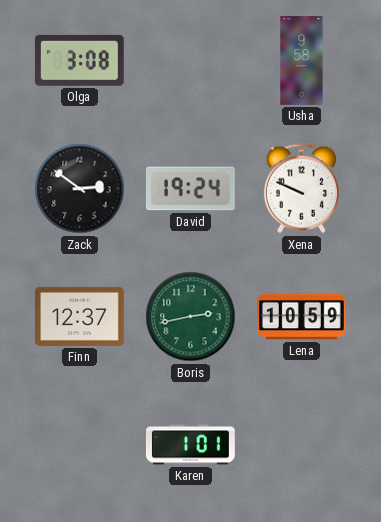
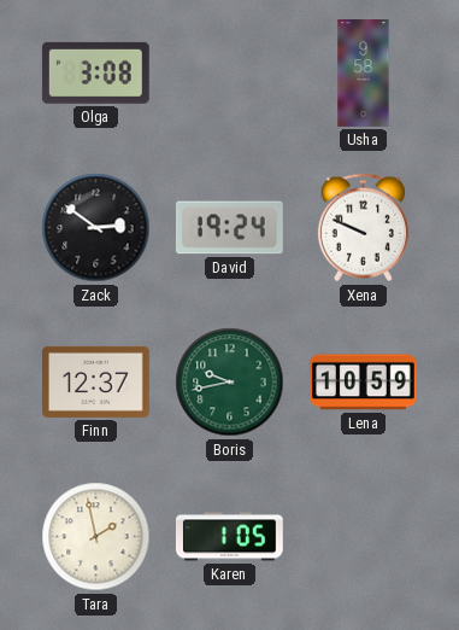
Boris: 2:43 -> 9:43 (230, 383)
Tara: none -> 1:58 (96, 537)
Karen: 1:01 -> 1:05 (229, 537)
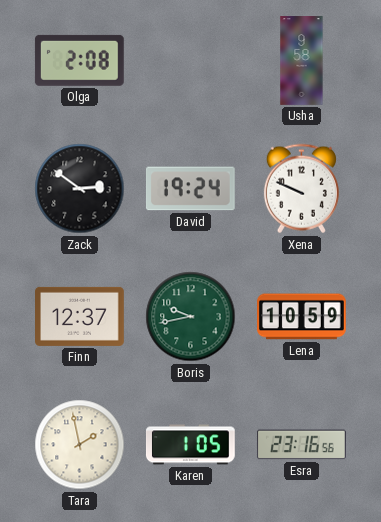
Olga: 3:08 -> 2:08 (79, 60)
Esra: none -> 23:16 (302, 445)
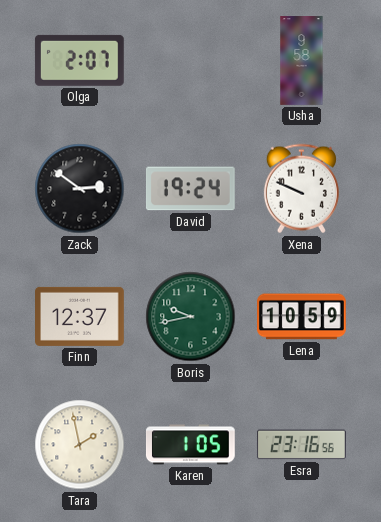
Olga: 2:08 -> 2:07 (79, 60)
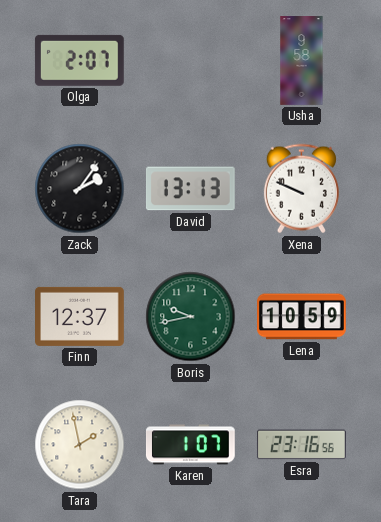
Zack: 2:51 -> 2:06 (80, 189)
David: 19:24 -> 13:13 (190, 189)
Karen: 1:05 -> 1:07 (190, 445)
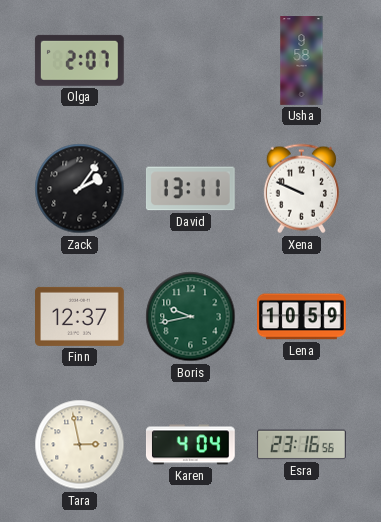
David: 13:13 -> 13:11 (190, 189)
Tara: 1:58 -> 2:58 (80, 445)
Karen: 1:07 -> 4:04 (190, 445)
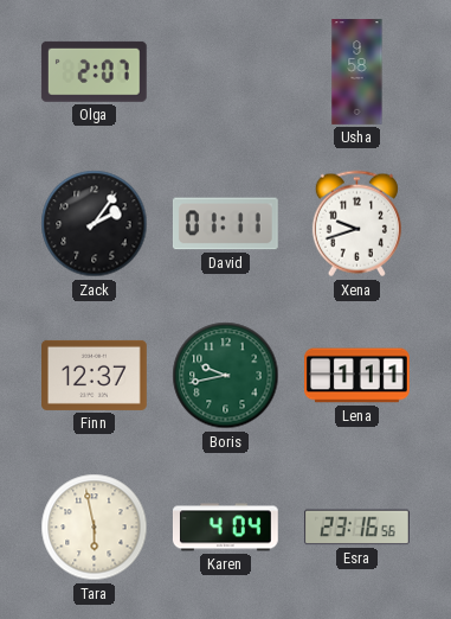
David: 13:11 -> 01:11 (225, 224)
Xena: 9:49 -> 9:42 (356, 224)
Lena: 10:59 -> 1:11 (357, 376)
Tara: 2:58 -> 5:58 (95, 528)
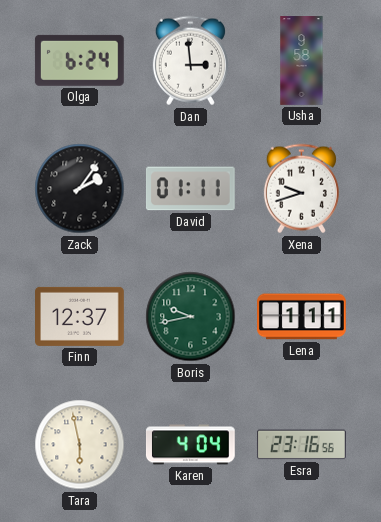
Olga: 2:07 -> 6:24 (79, 60)
Dan: none -> 2:59 (190, 61)
